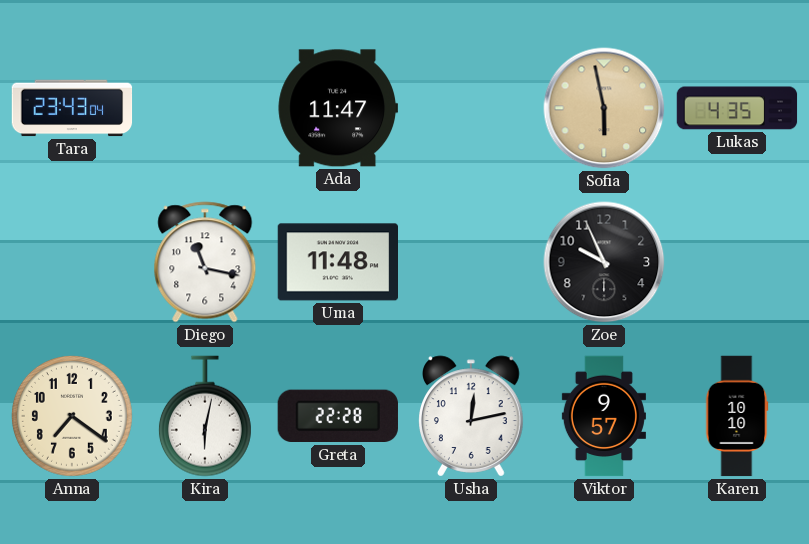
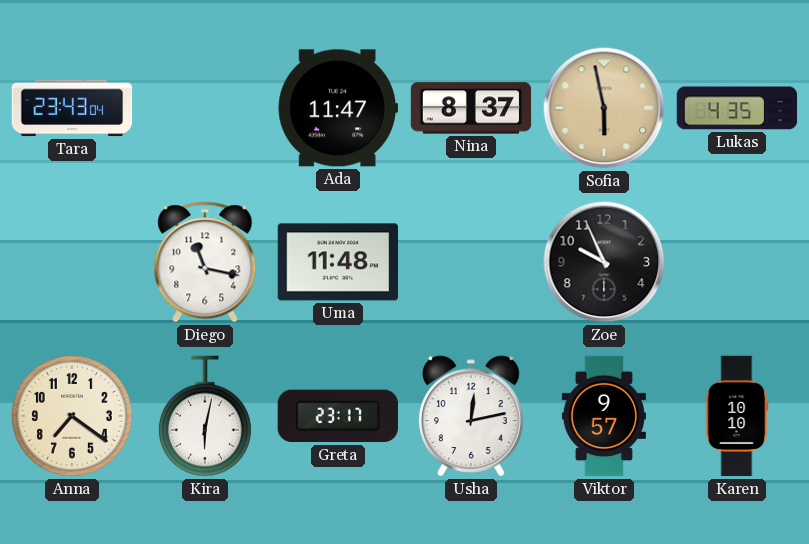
Nina: none -> 8:37 (471, 108)
Greta: 22:28 -> 23:17 (338, 416)
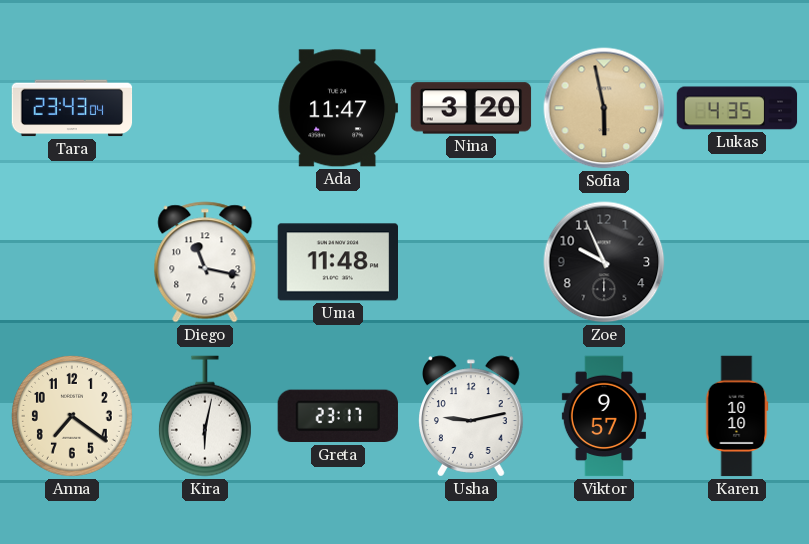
Nina: 8:37 -> 3:20 (471, 108)
Usha: 12:13 -> 9:13 (472, 416)
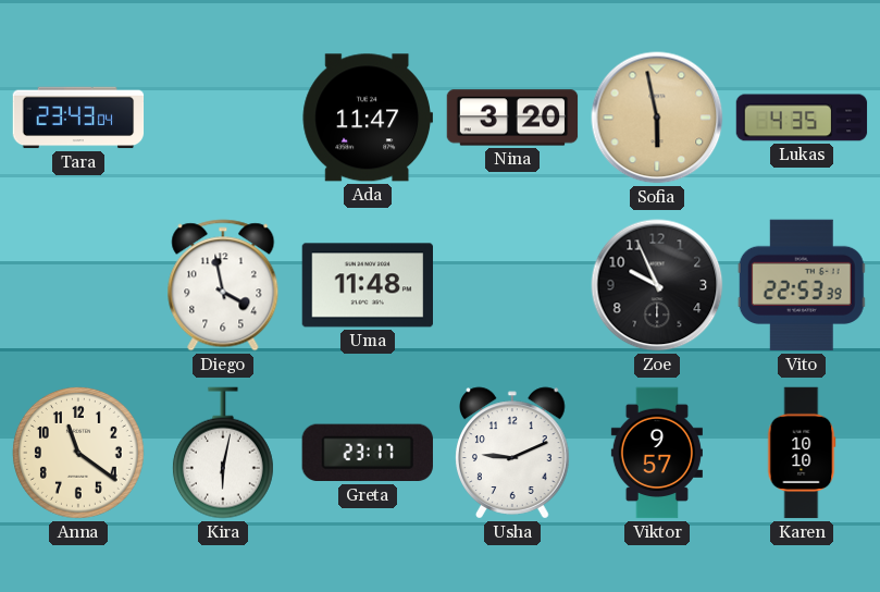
Diego: 11:17 -> 3:58 (223, 285)
Vito: none -> 22:53 (802, 285)
Anna: 7:21 -> 11:21 (78, 453)
Usha: 9:13 -> 9:11 (513, 453)
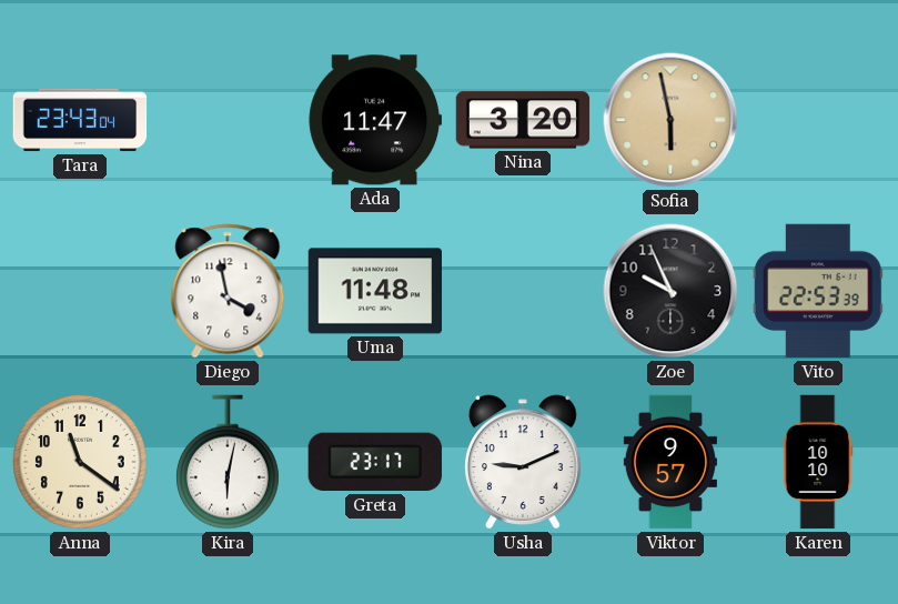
Lukas: 4:35 -> none (802, 118)
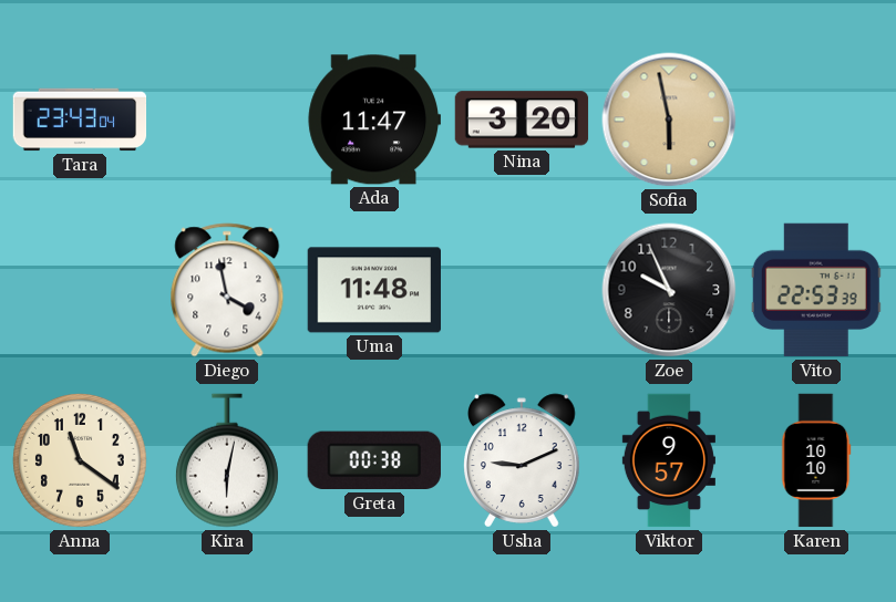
Greta: 23:17 -> 00:38 (374, 460)
